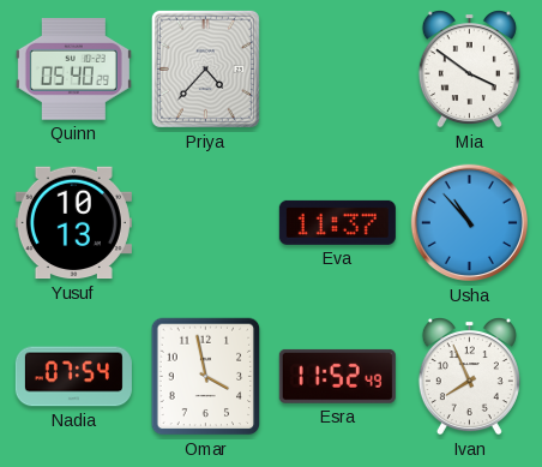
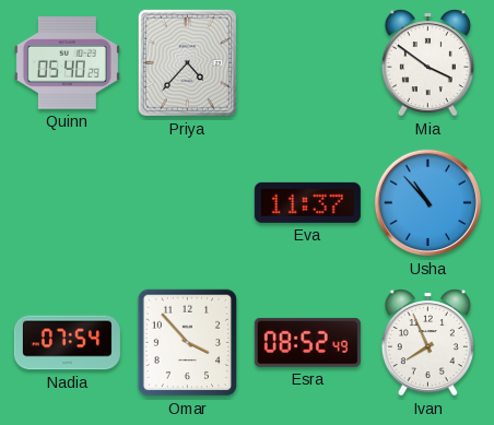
Yusuf: 10:13 -> none (73, 223)
Omar: 3:58 -> 3:53 (188, 343)
Esra: 11:52 -> 08:52 (307, 342)
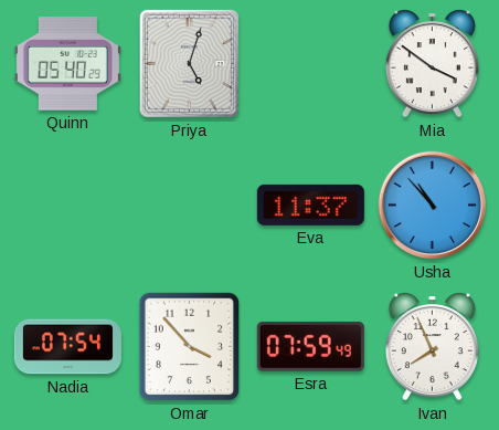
Priya: 4:37 -> 5:03 (189, 63)
Esra: 08:52 -> 07:59 (310, 346)
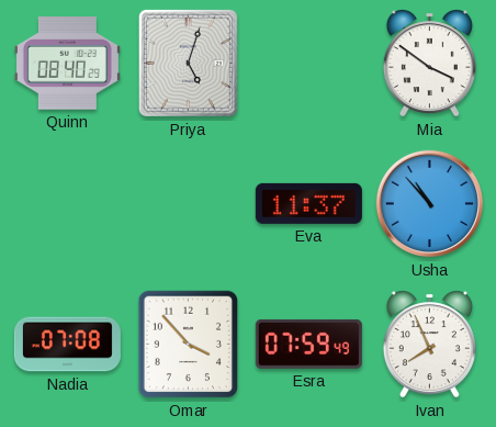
Quinn: 05:40 -> 08:40 (67, 64)
Nadia: 07:54 -> 07:08 (67, 345)
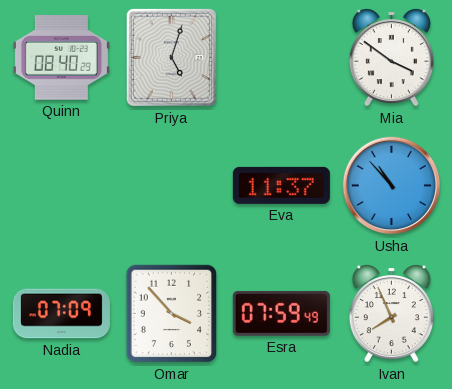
Nadia: 07:08 -> 07:09 (61, 314)
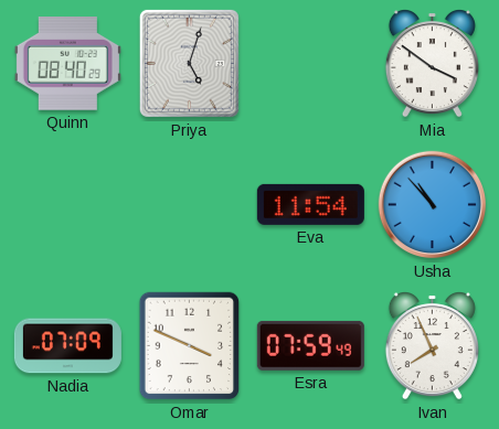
Eva: 11:37 -> 11:54 (310, 204)
Omar: 3:53 -> 3:49 (190, 346)
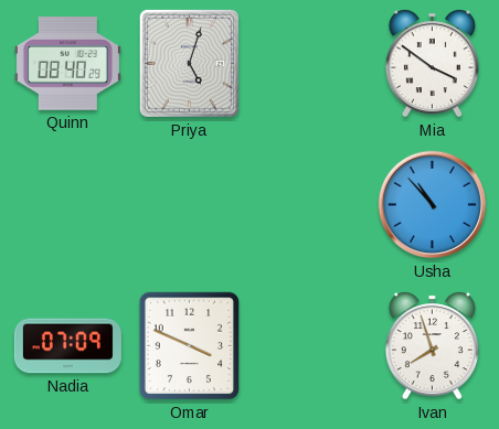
Eva: 11:54 -> none (310, 204)
Esra: 07:59 -> none (310, 345)
Ivan: 7:56 -> 7:57 (432, 346)
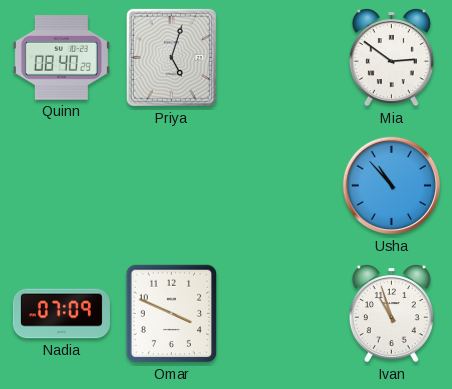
Mia: 3:51 -> 2:51 (391, 58)
Ivan: 7:57 -> 10:57 (391, 314)
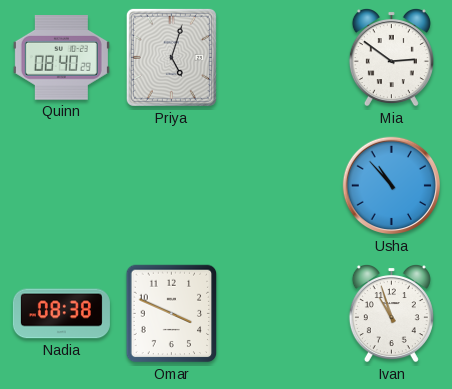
Nadia: 07:09 -> 08:38 (61, 314)
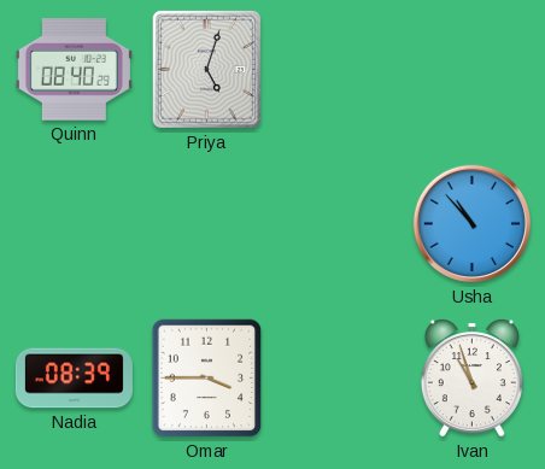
Mia: 2:51 -> none (391, 58)
Nadia: 08:38 -> 08:39 (74, 379)
Omar: 3:49 -> 3:45 (207, 379)
